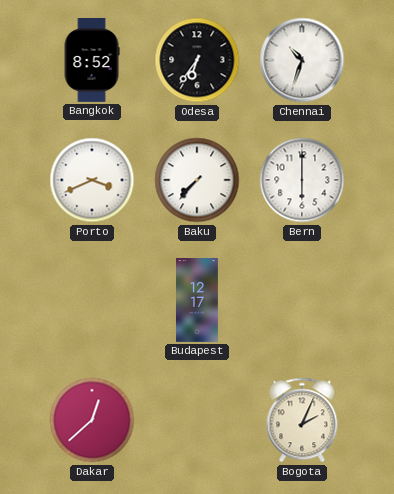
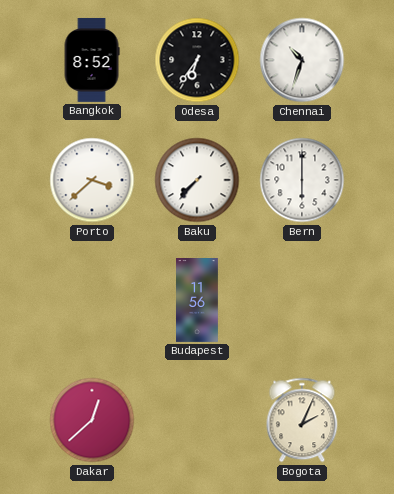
Porto: 3:41 -> 3:38 (92, 180)
Budapest: 12:17 -> 11:56 (198, 301)
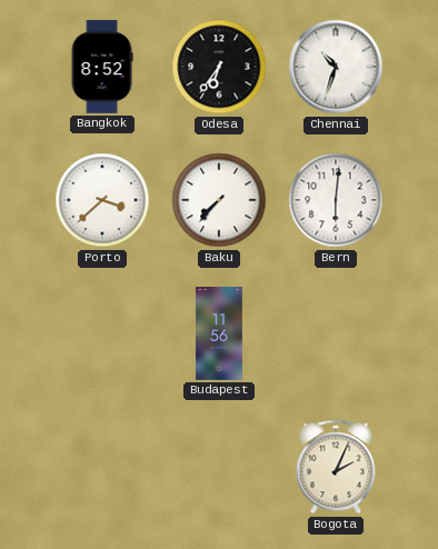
Bern: 6:00 -> 6:01 (336, 200)
Dakar: 12:38 -> none (92, 420)
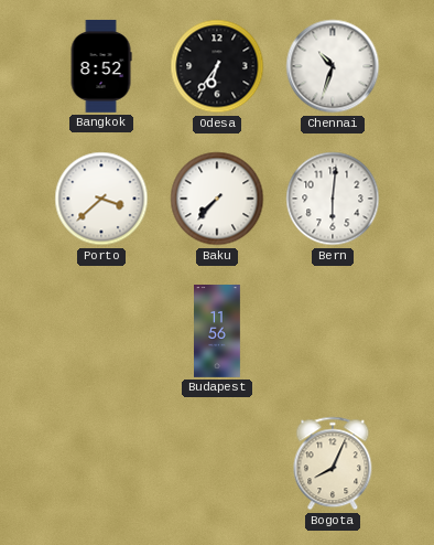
Bogota: 2:04 -> 8:04 (333, 463)
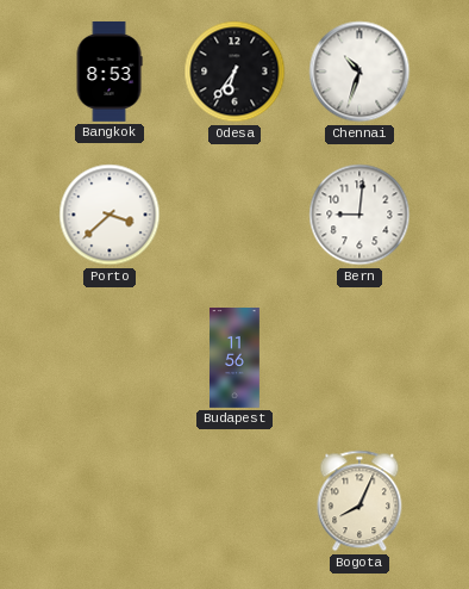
Bangkok: 8:52 -> 8:53 (110, 72)
Baku: 7:37 -> none (217, 199)
Bern: 6:01 -> 9:01 (359, 215)
